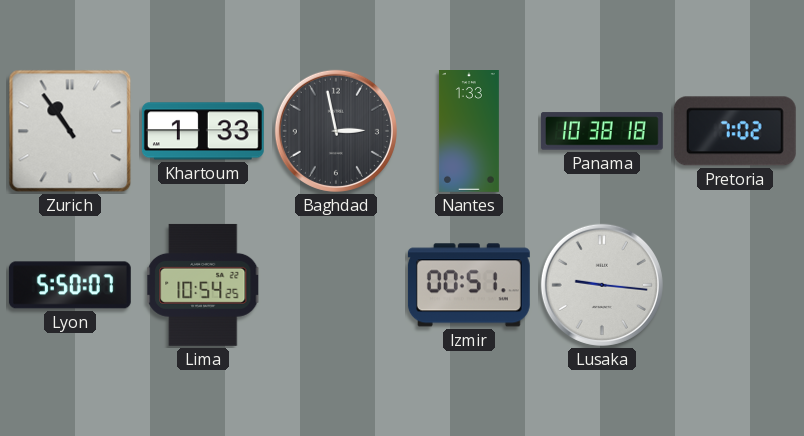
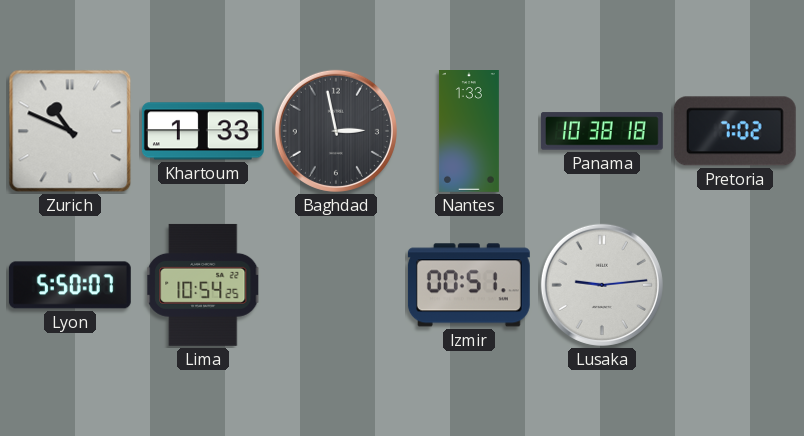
Zurich: 10:54 -> 10:49 (70, 131)
Lusaka: 9:16 -> 9:14 (602, 285)
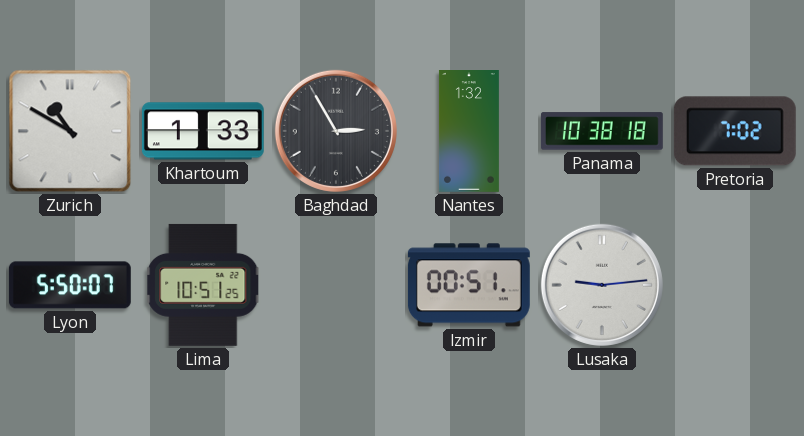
Zurich: 10:49 -> 10:50 (70, 131)
Baghdad: 2:58 -> 2:55 (336, 131)
Nantes: 1:33 -> 1:32 (469, 132)
Lima: 10:54 -> 10:51 (203, 285)
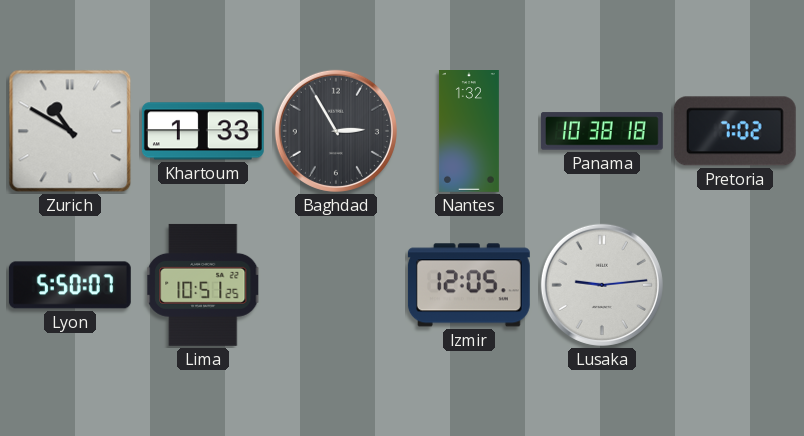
Izmir: 00:51 -> 12:05 (469, 285)
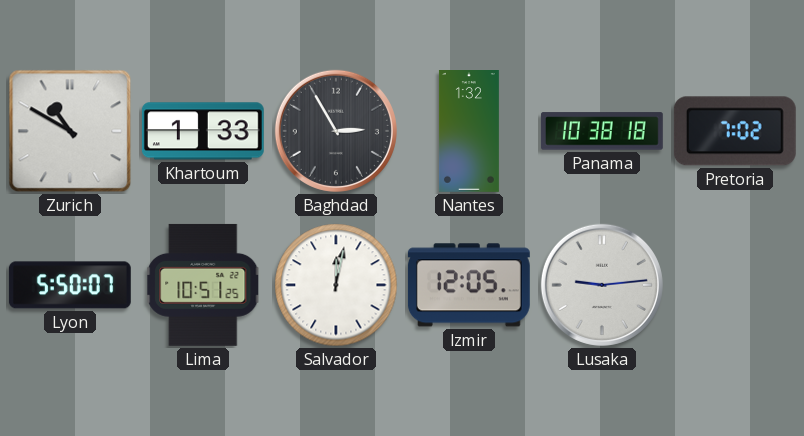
Salvador: none -> 12:02 (336, 285)
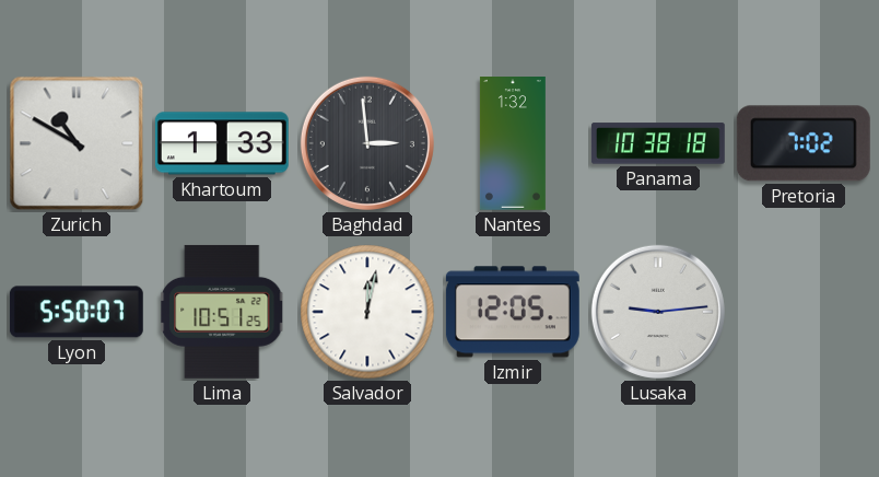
Baghdad: 2:55 -> 2:59 (367, 143)
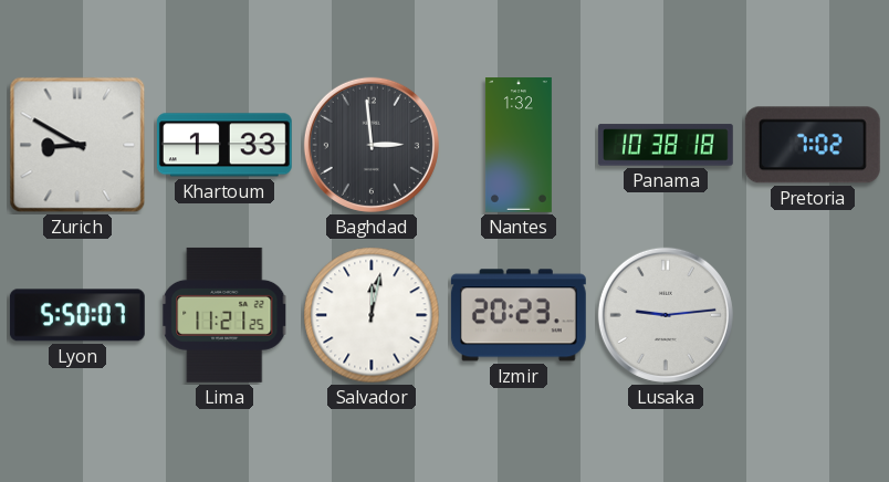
Zurich: 10:50 -> 8:50 (77, 145)
Lima: 10:51 -> 11:21 (224, 315)
Izmir: 12:05 -> 20:23 (519, 315)
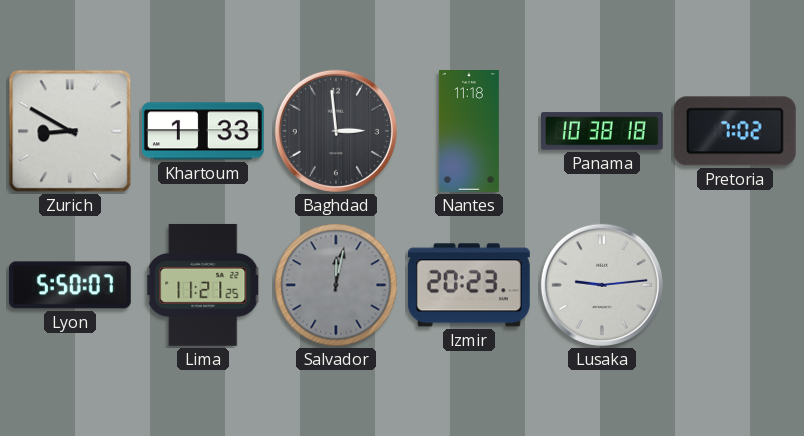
Nantes: 1:32 -> 11:18 (469, 132)
Salvador dial: white -> grey (336, 285)
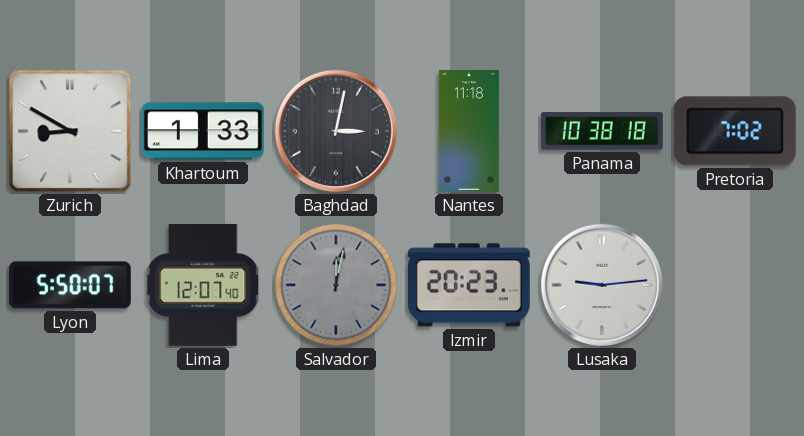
Baghdad: 2:59 -> 3:02 (336, 131)
Lima: 11:21 -> 12:07 (203, 285)
